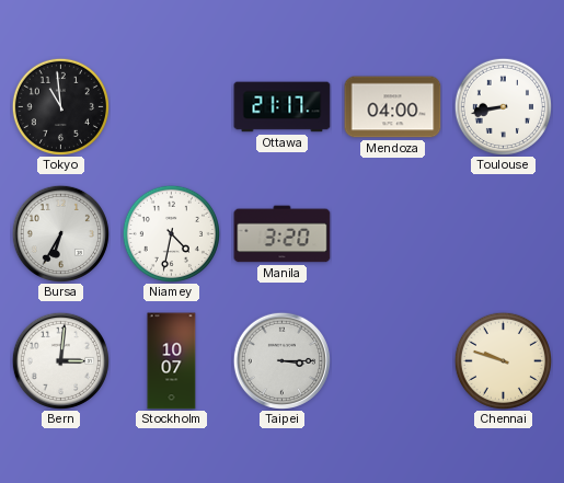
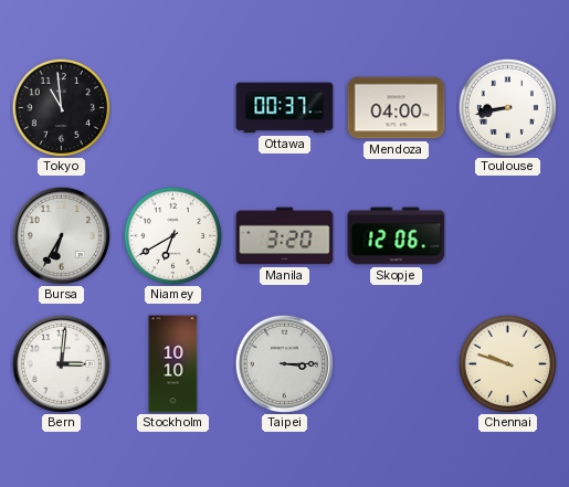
Ottawa: 21:17 -> 00:37 (285, 108)
Niamey: 4:32 -> 6:40 (172, 235)
Skopje: none -> 12:06 (397, 236)
Stockholm: 10:07 -> 10:10 (173, 364)
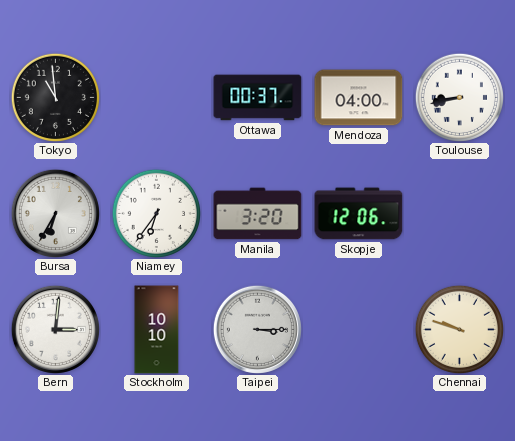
Niamey: 6:40 -> 6:36 (156, 213)
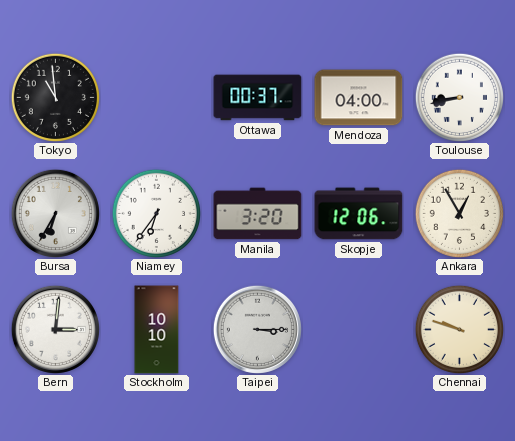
Ankara: none -> 12:55 (459, 213)
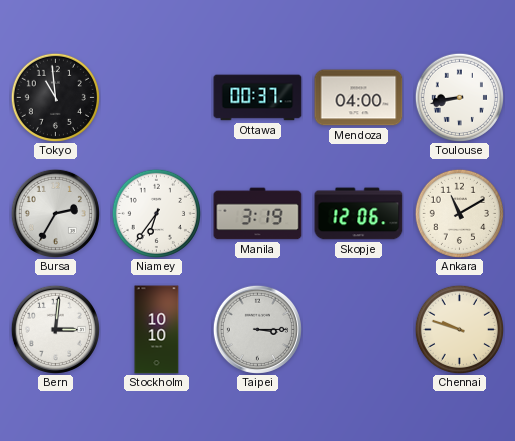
Bursa: 6:35 -> 2:35 (55, 213)
Manila: 3:20 -> 3:19 (258, 214)
Ankara: 12:55 -> 11:10 (459, 213)
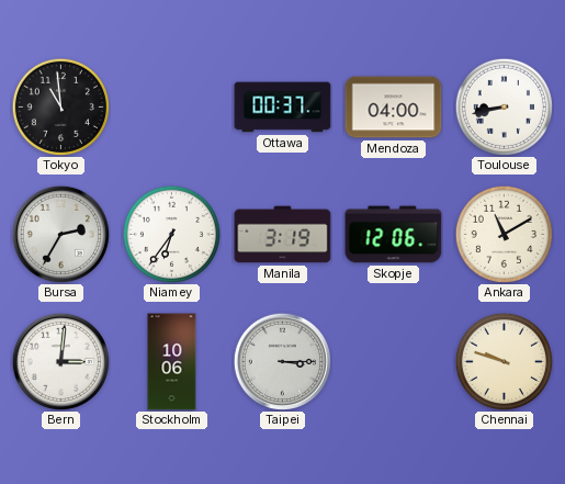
Stockholm: 10:10 -> 10:06 (172, 362)
